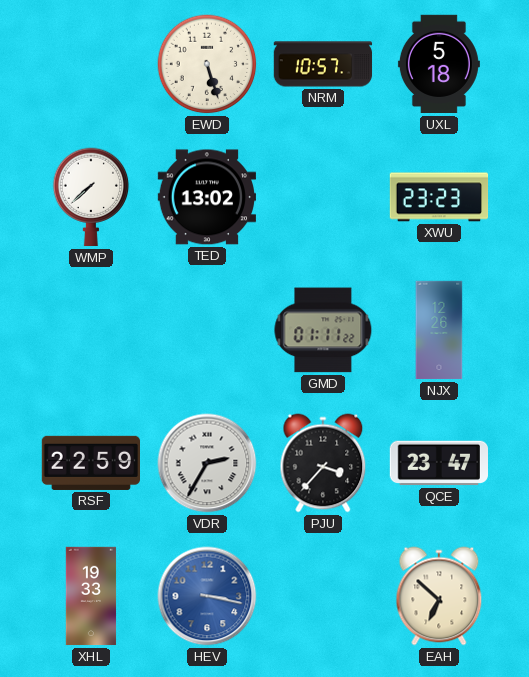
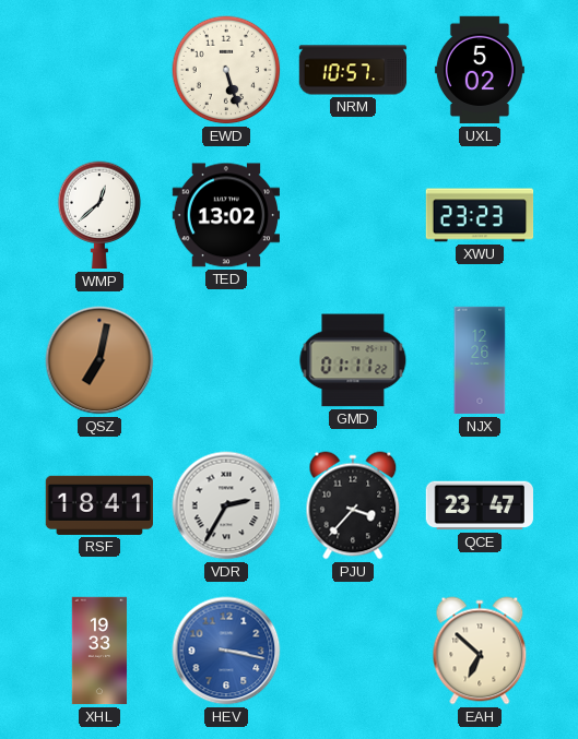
UXL: 5:18 -> 5:02 (480, 70)
WMP: 7:38 -> 12:38 (99, 215)
QSZ: none -> 7:02 (99, 360)
RSF: 22:59 -> 18:41 (98, 505)
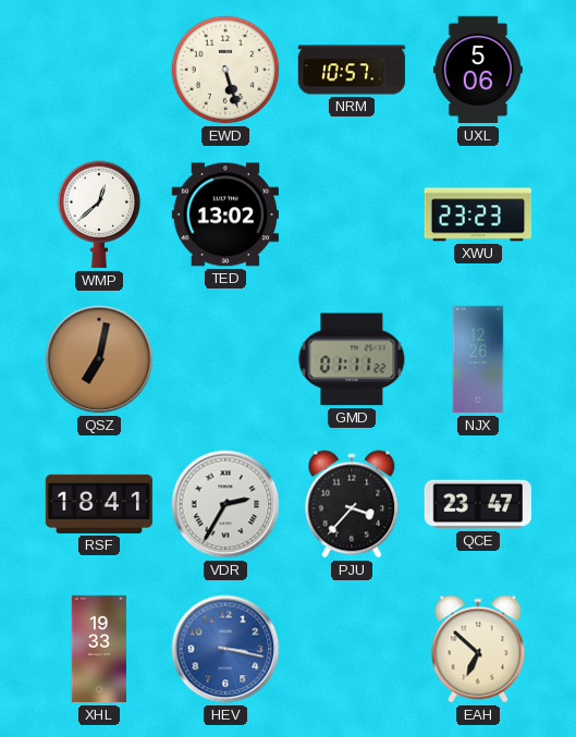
UXL: 5:02 -> 5:06 (478, 70)
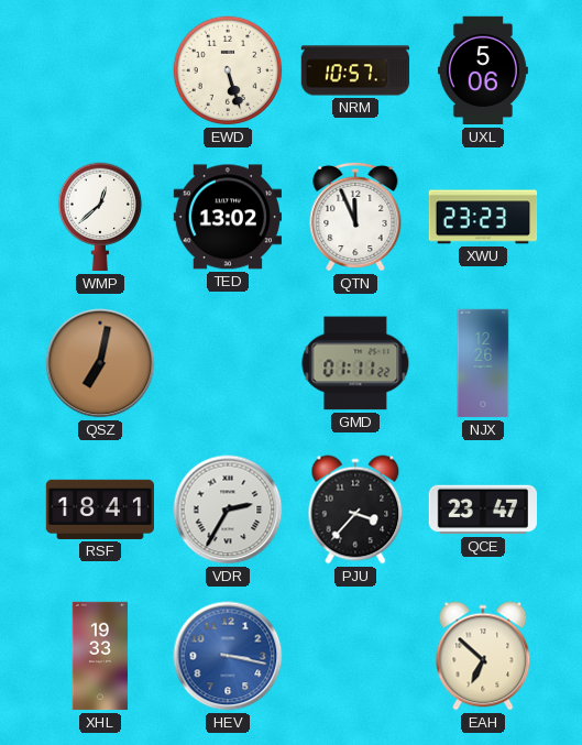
QTN: none -> 11:56 (355, 217)
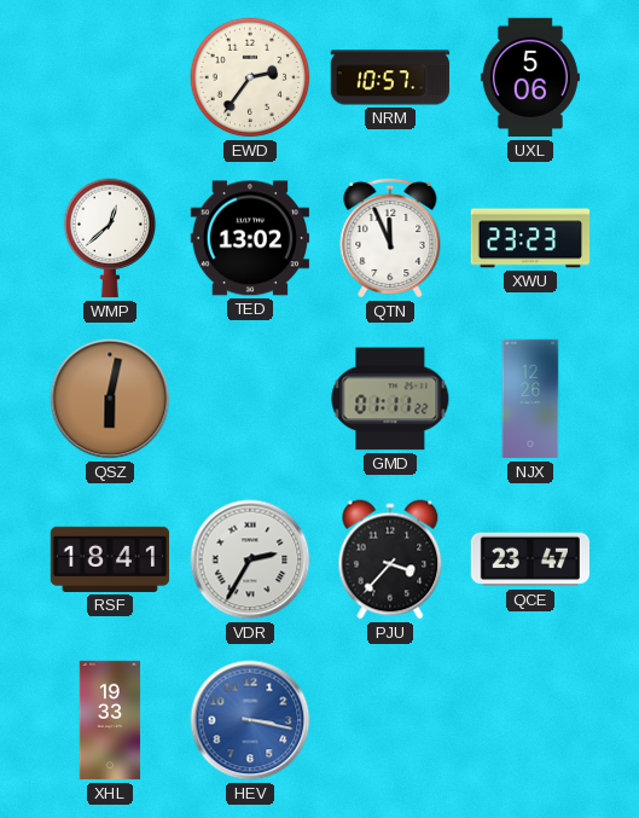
EWD: 5:27 -> 2:36 (250, 77)
QSZ: 7:02 -> 6:02 (110, 399)
EAH: 6:52 -> none (483, 656)
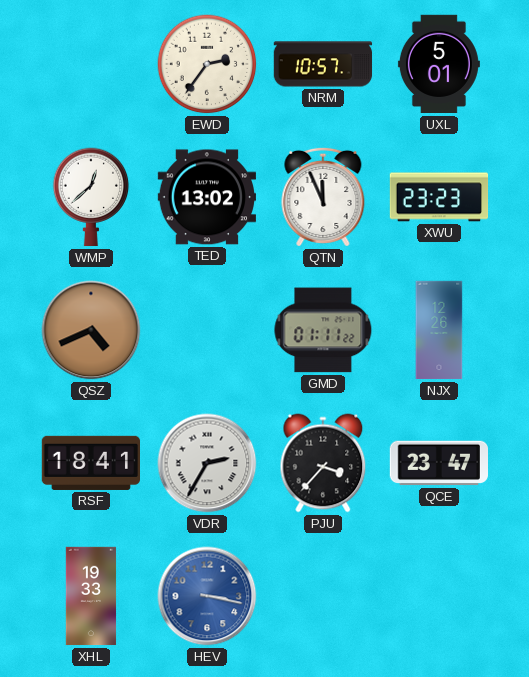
UXL: 5:06 -> 5:01 (439, 64)
QSZ: 6:02 -> 4:41 (91, 330)
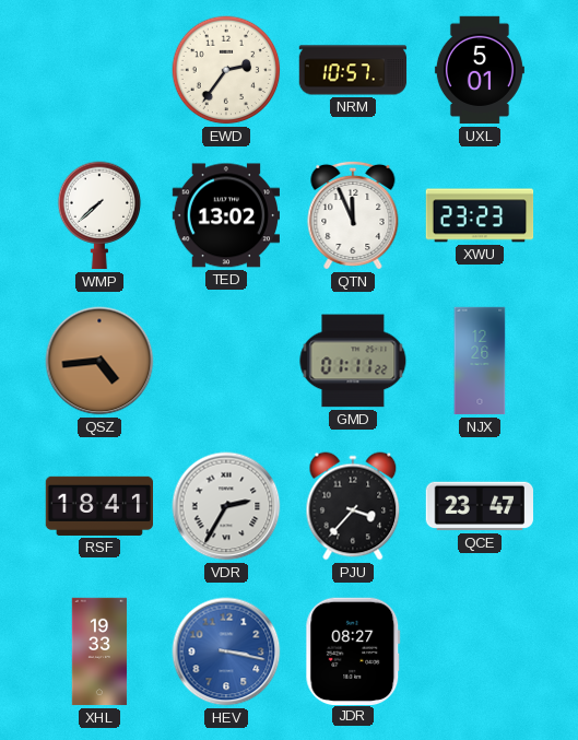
WMP: 12:38 -> 7:38 (99, 215)
QSZ: 4:41 -> 4:44 (99, 361)
JDR: none -> 08:27 (353, 650)
